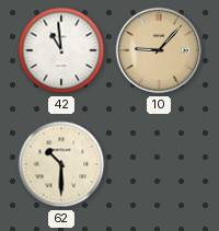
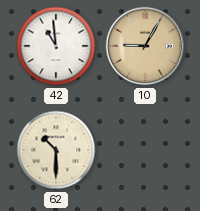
10: 9:07 -> 9:05 (145, 46)
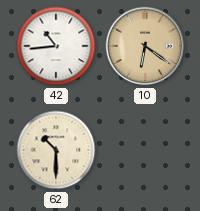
42: 10:59 -> 10:44 (56, 46)
10: 9:05 -> 6:21 (145, 46)
